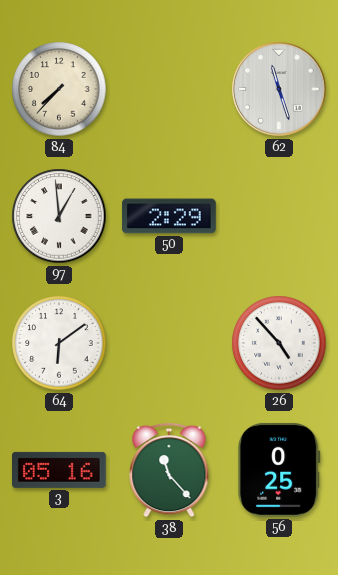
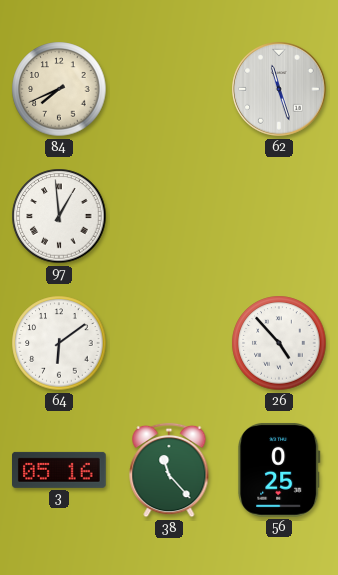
84: 7:37 -> 7:41 (59, 89)
50: 2:29 -> none (169, 216)
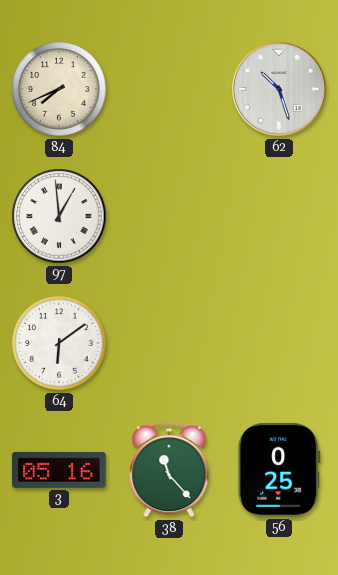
62: 11:27 -> 10:27 (279, 89)
26: 4:53 -> none (279, 343)
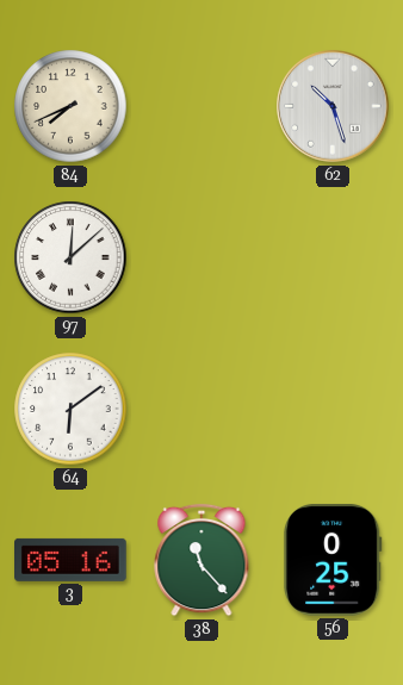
97: 12:59 -> 12:08 (70, 257)
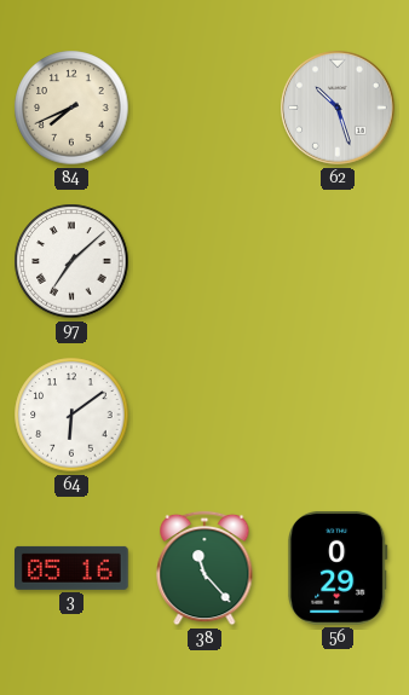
97: 12:08 -> 7:08 (71, 261)
56: 0:25 -> 0:29 (338, 568)
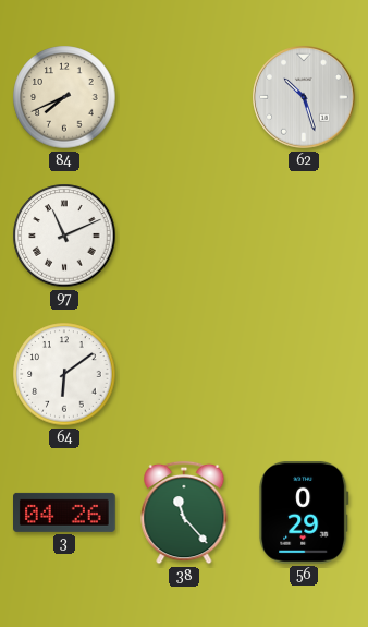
97: 7:08 -> 11:11 (64, 236)
3: 05:16 -> 04:26 (65, 513)
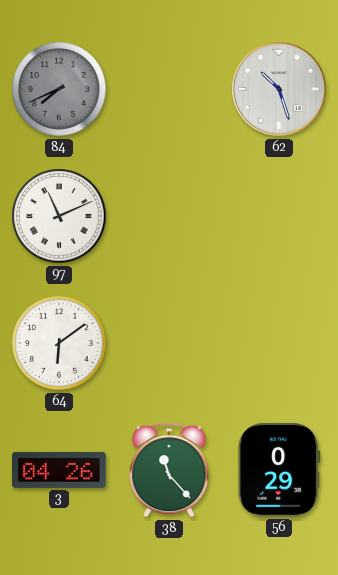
84 dial: cream -> grey (59, 89)
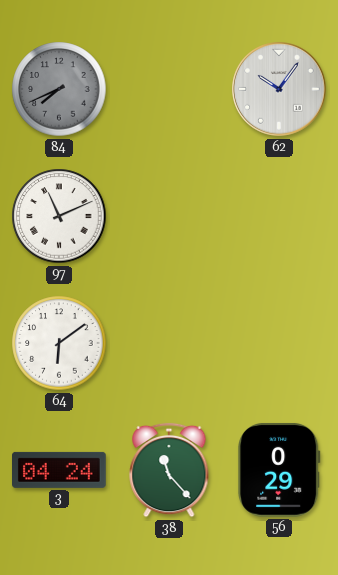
62: 10:27 -> 10:06 (279, 89)
3: 04:26 -> 04:24 (60, 470)
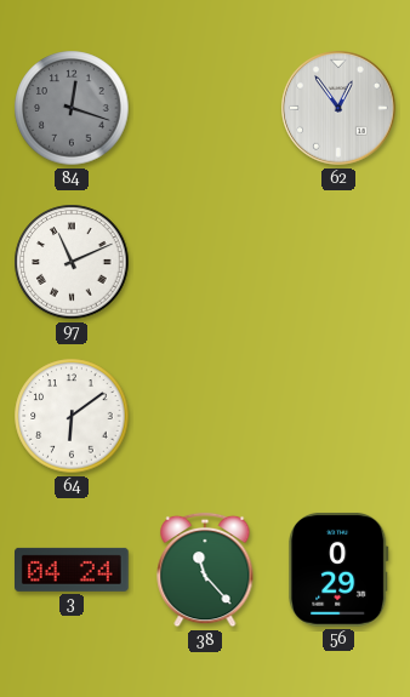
84: 7:41 -> 12:18 (72, 108)
62: 10:06 -> 12:54 (338, 108)
